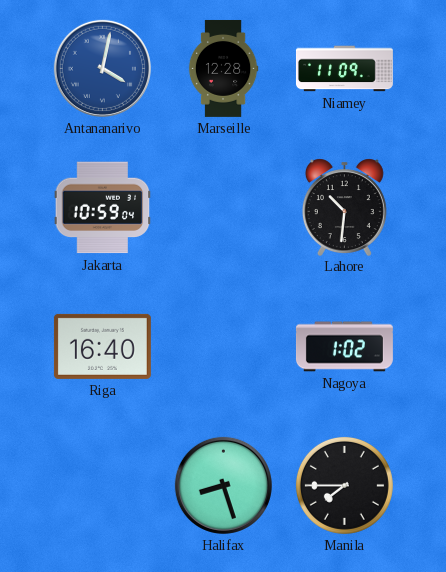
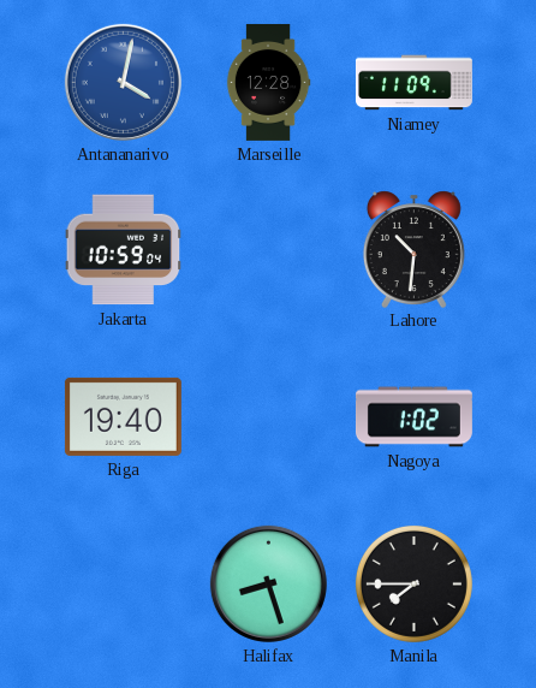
Riga: 16:40 -> 19:40 (123, 416)
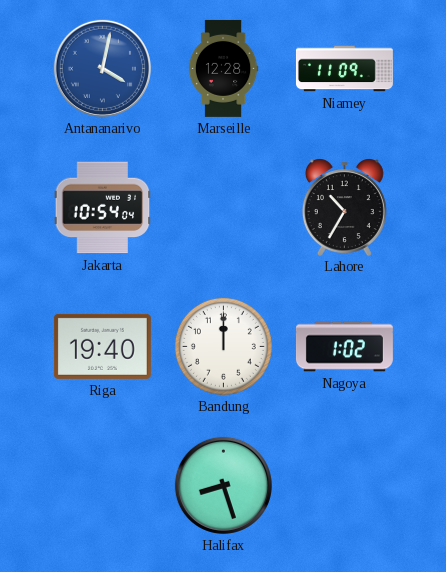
Jakarta: 10:59 -> 10:54 (103, 208)
Lahore: 10:31 -> 10:35 (344, 207)
Bandung: none -> 12:00 (223, 346)
Manila: 7:45 -> none (413, 583)
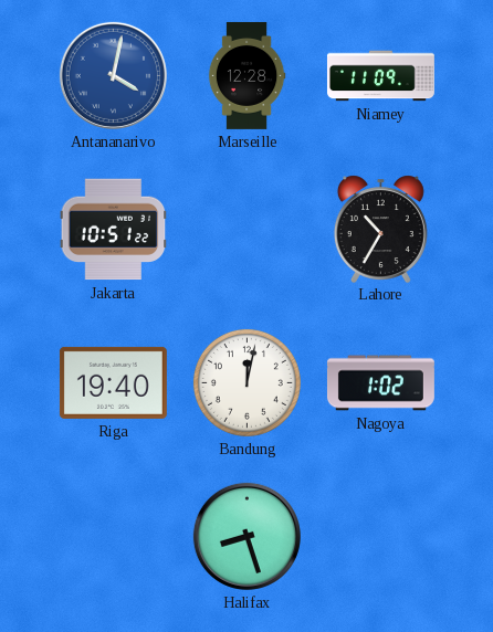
Jakarta: 10:54 -> 10:51 (114, 230)
Bandung: 12:00 -> 12:02 (246, 382)
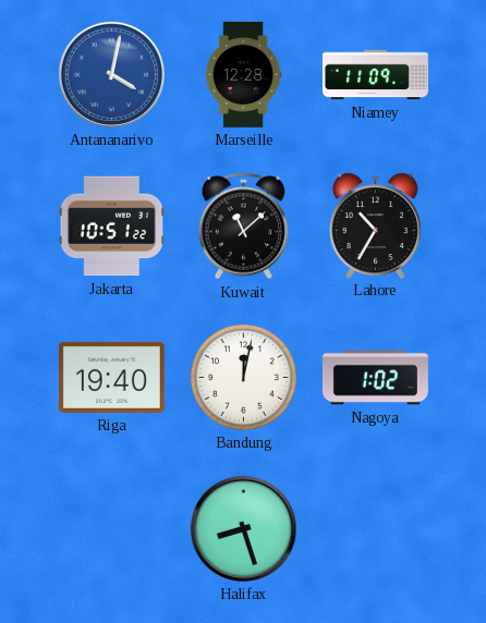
Kuwait: none -> 11:08 (244, 227)
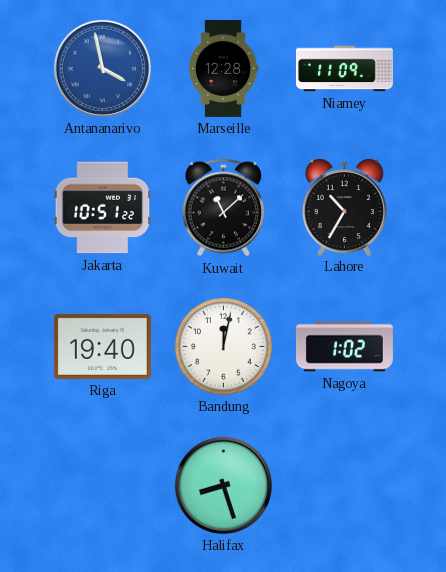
Antananarivo: 4:02 -> 3:58 (102, 68)
